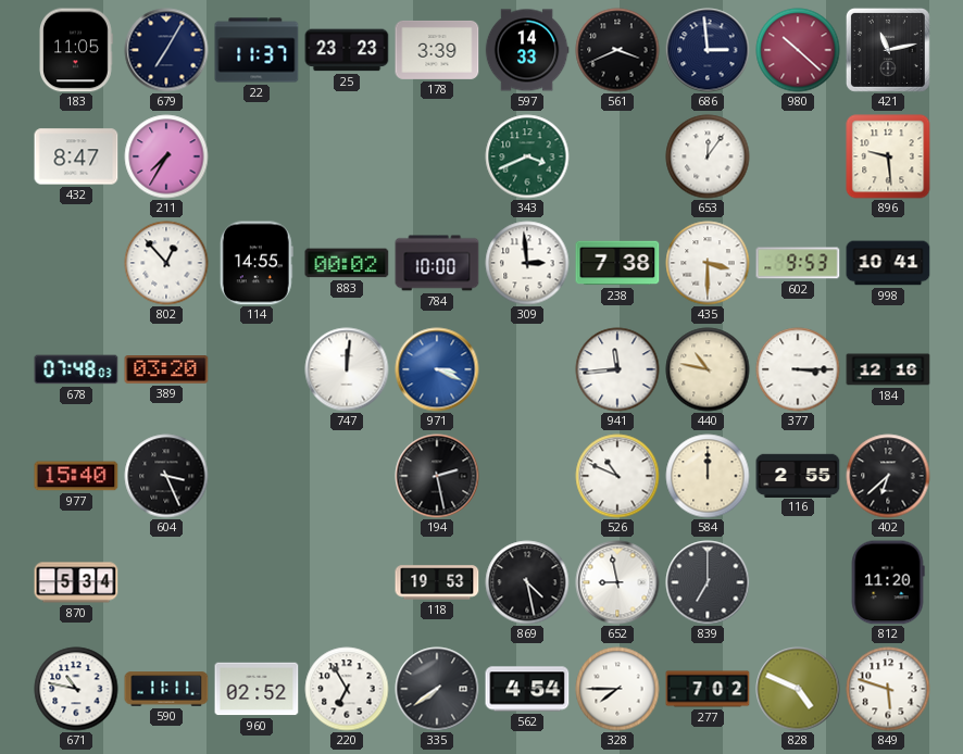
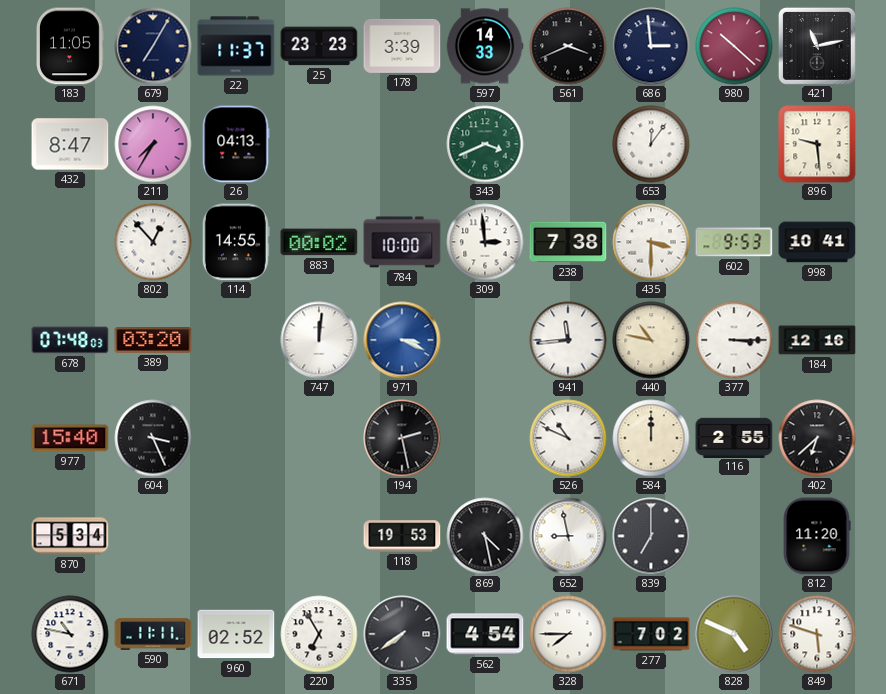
26: none -> 04:13 (236, 144)
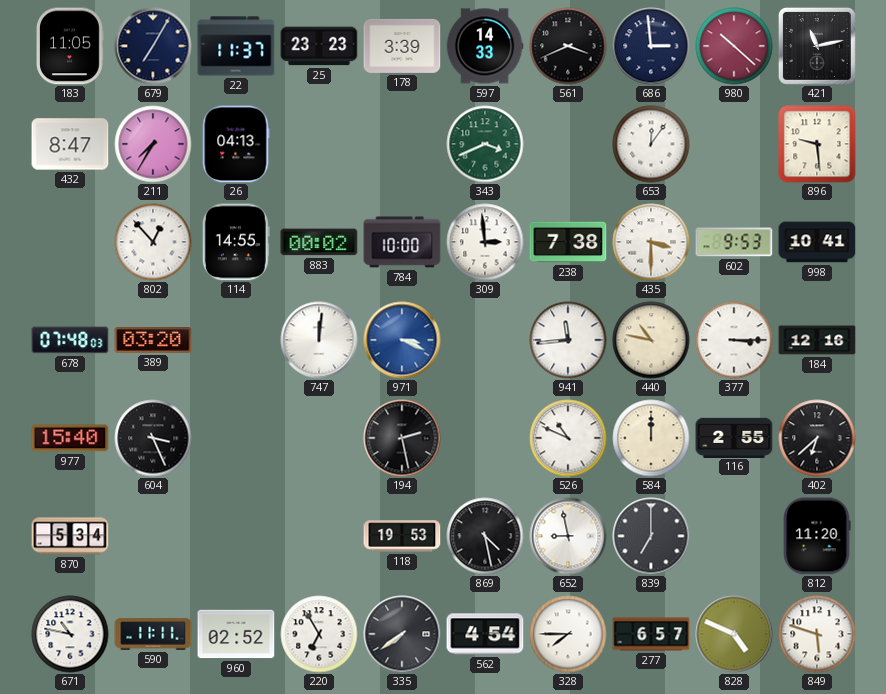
277: 7:02 -> 6:57 (651, 634)
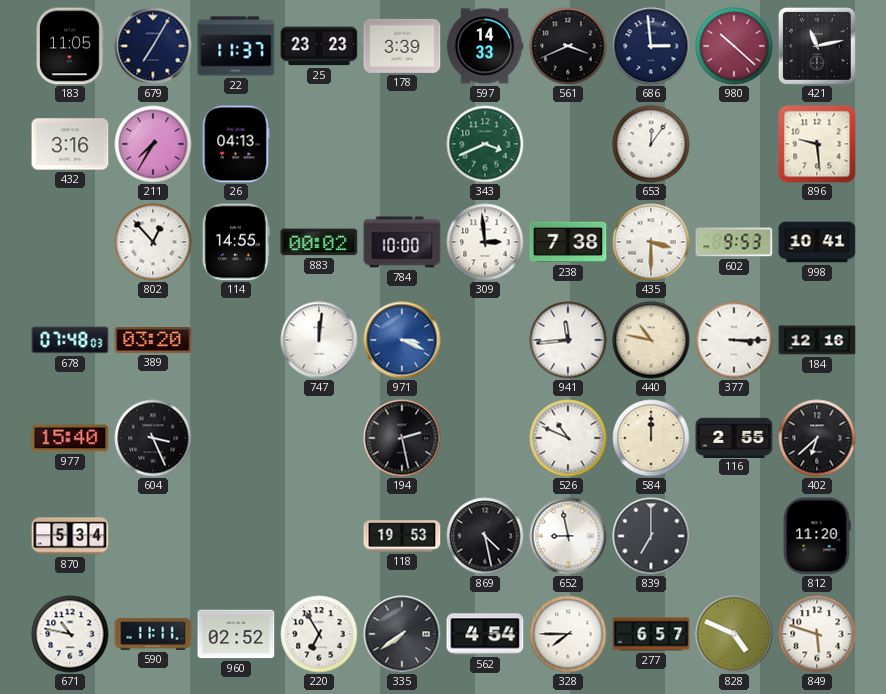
432: 8:47 -> 3:16 (70, 144)
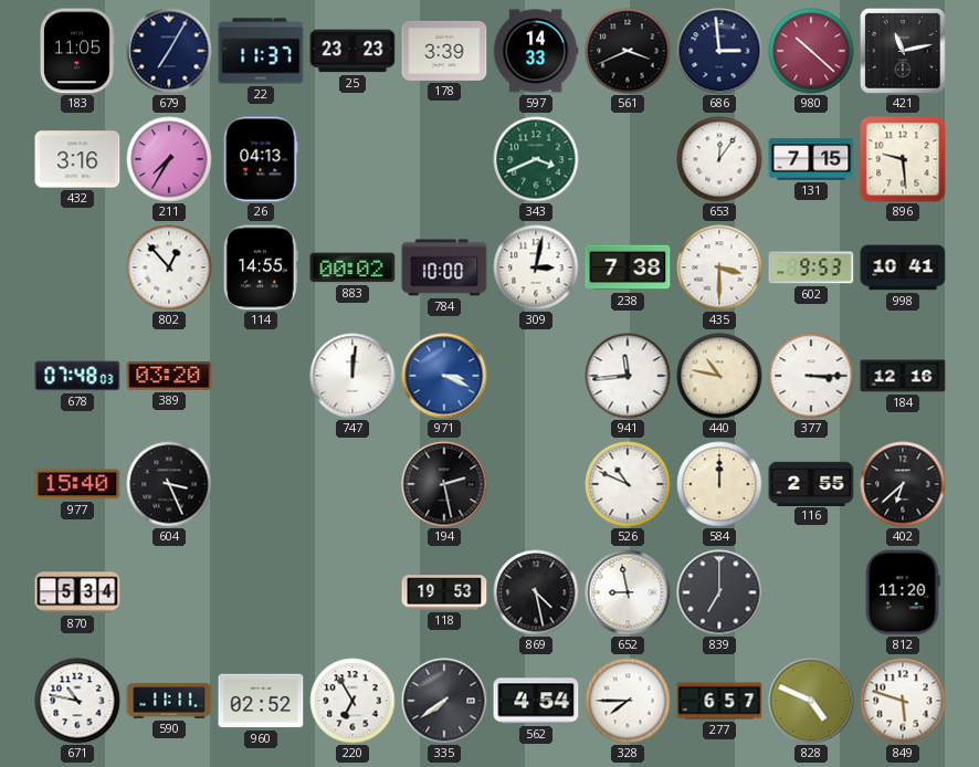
131: none -> 7:15 (811, 159)
309: 2:59 -> 3:02 (536, 267)
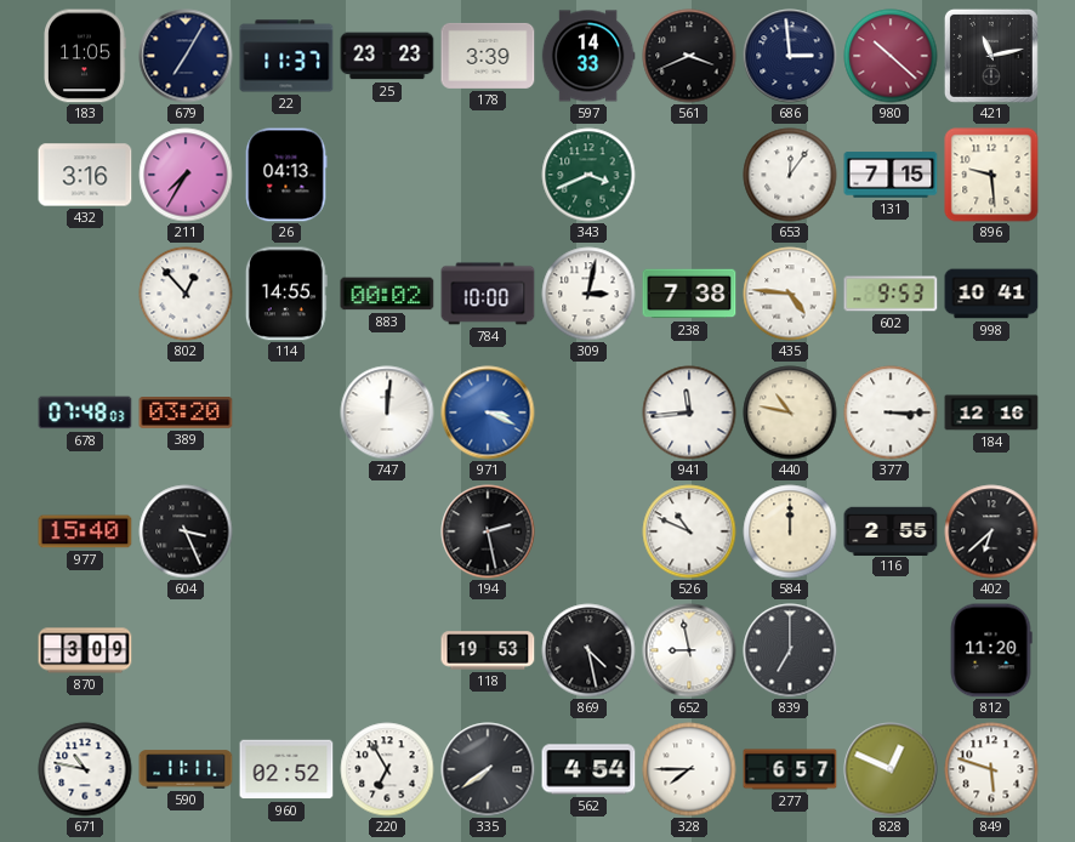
435: 3:30 -> 4:46 (790, 294)
870: 5:34 -> 3:09 (85, 650)
828: 4:49 -> 12:49 (891, 769)
